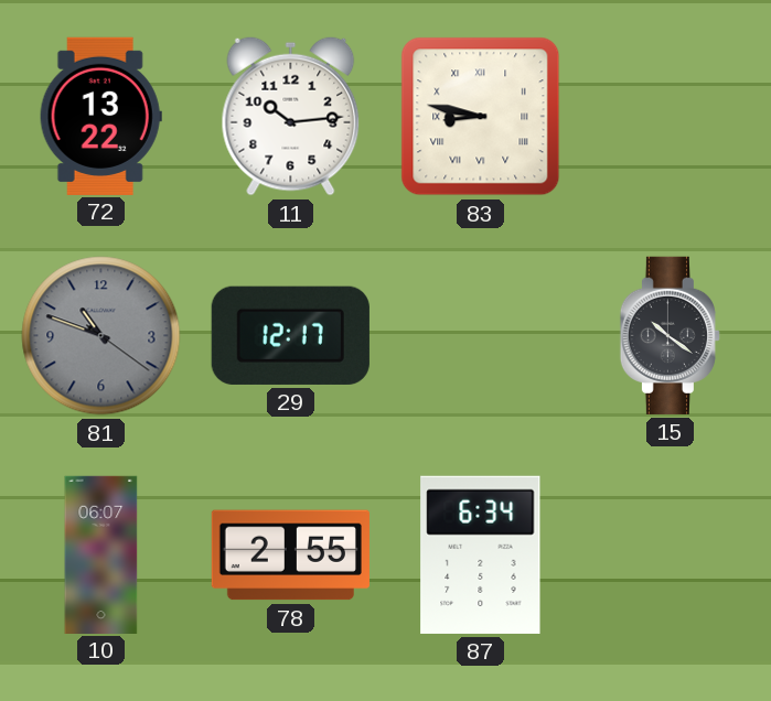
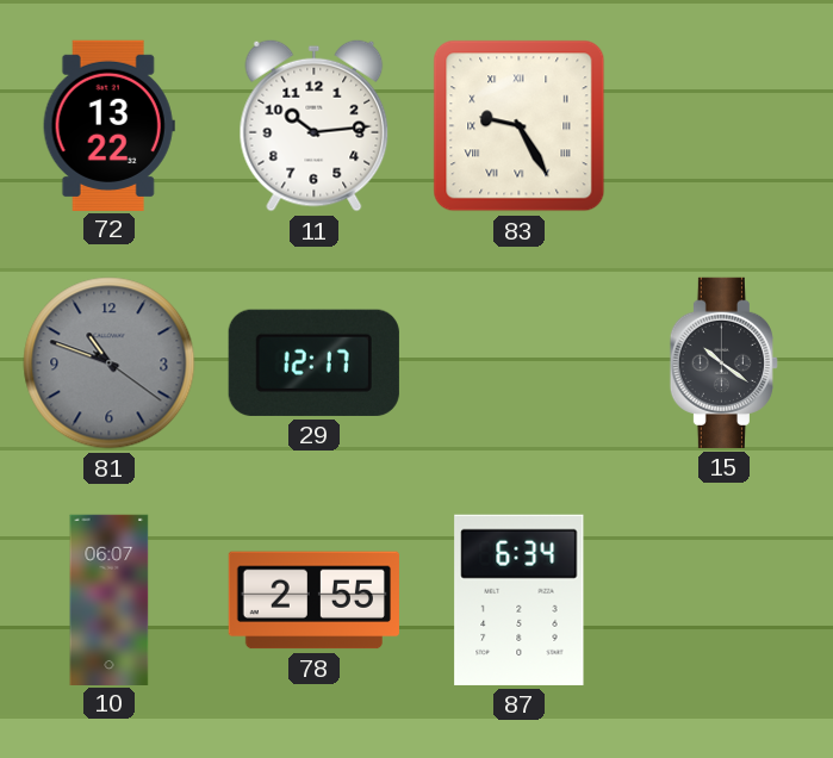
83: 8:47 -> 9:25 (520, 126)
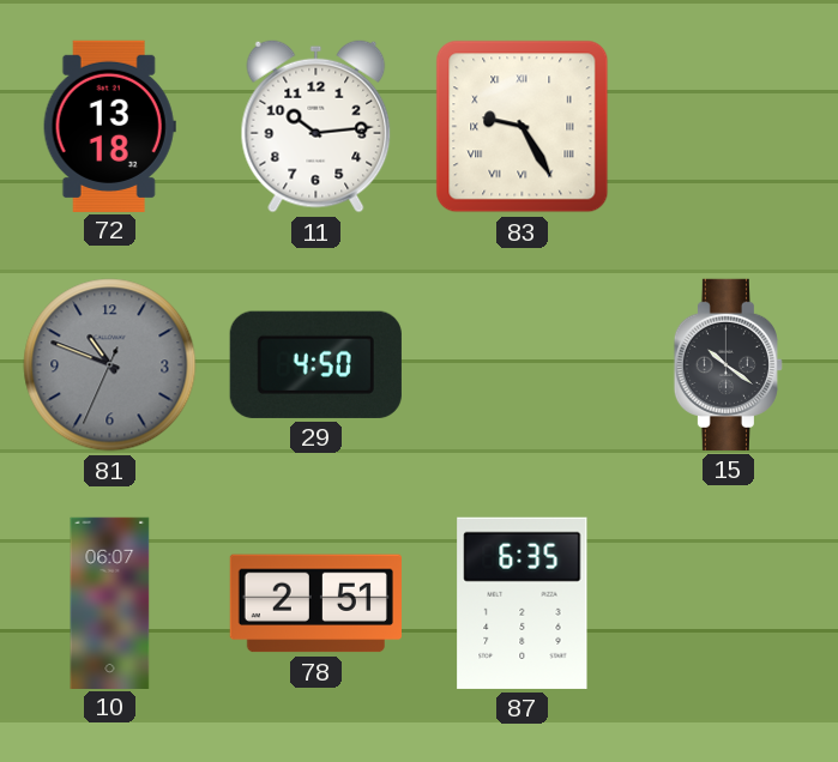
72: 13:22 -> 13:18 (109, 126)
81: 10:48:21 -> 10:48:34 (110, 365)
29: 12:17 -> 4:50 (315, 364)
78: 2:55 -> 2:51 (315, 604)
87: 6:34 -> 6:35 (523, 603)
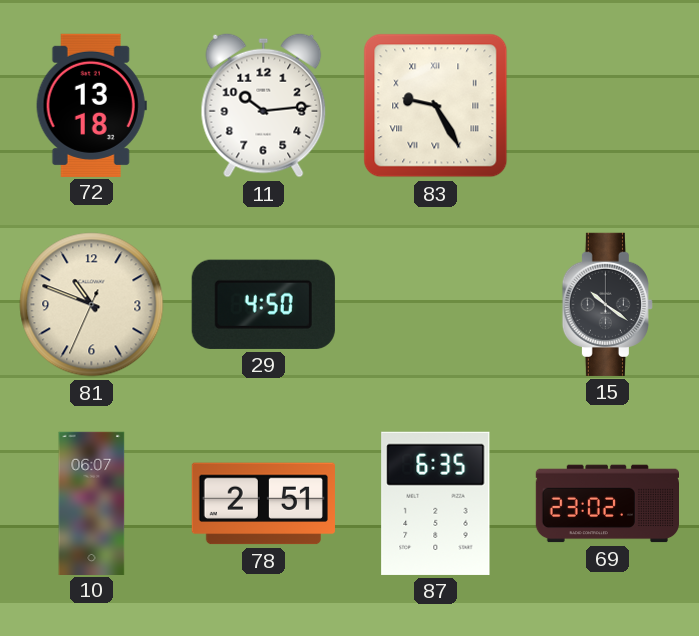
81 dial: grey -> cream (92, 305)
69: none -> 23:02 (607, 504)
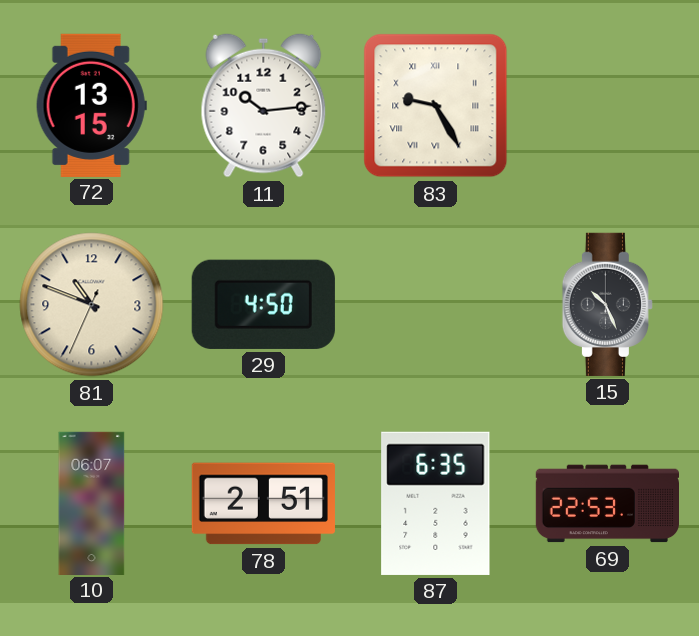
72: 13:18 -> 13:15 (91, 105)
15: 10:21 -> 10:26 (607, 304)
69: 23:02 -> 22:53 (607, 504)
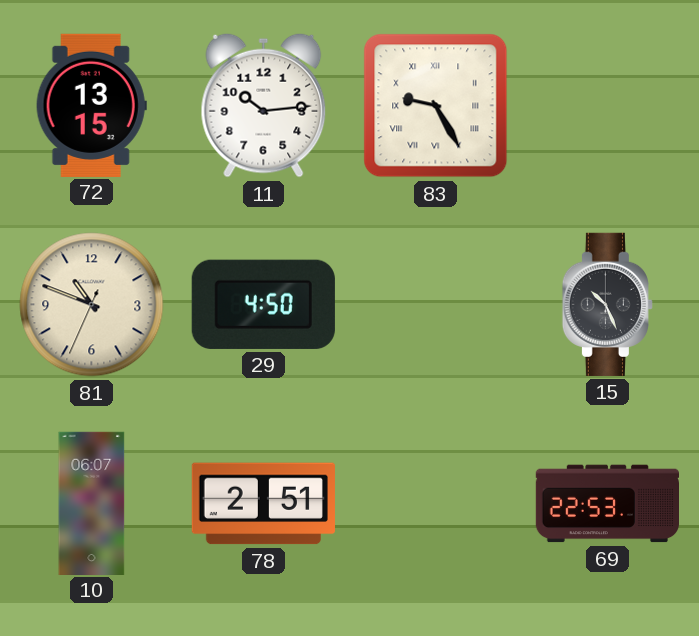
87: 6:35 -> none (436, 503)
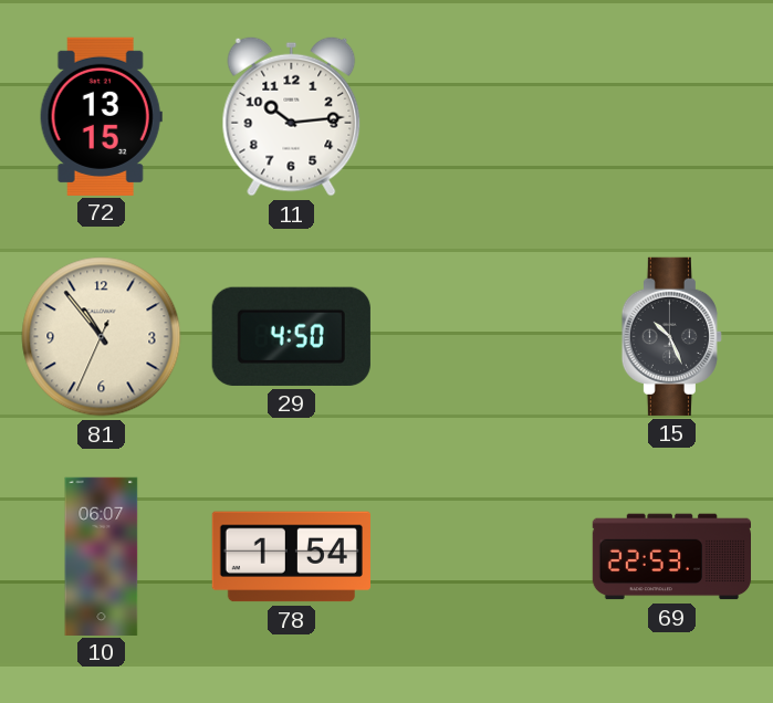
83: 9:25 -> none (436, 106)
81: 10:48 -> 10:53 (102, 337)
78: 2:51 -> 1:54 (291, 557)
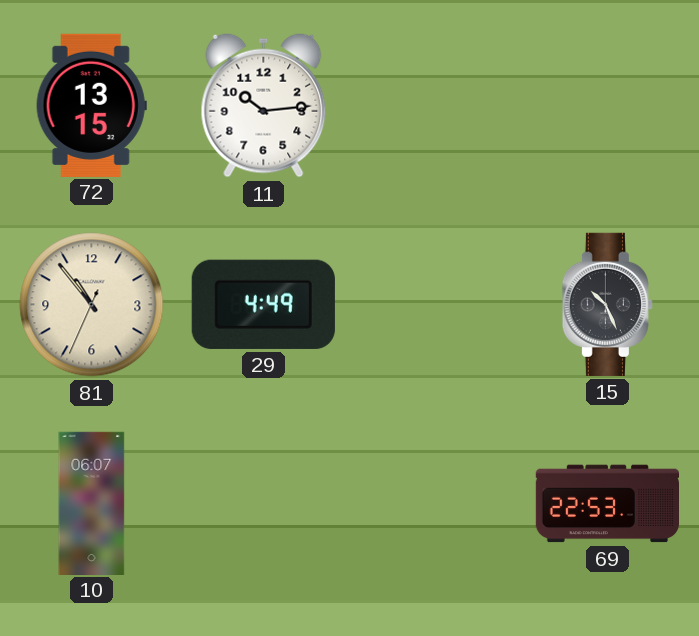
29: 4:50 -> 4:49 (263, 304)
78: 1:54 -> none (291, 557)
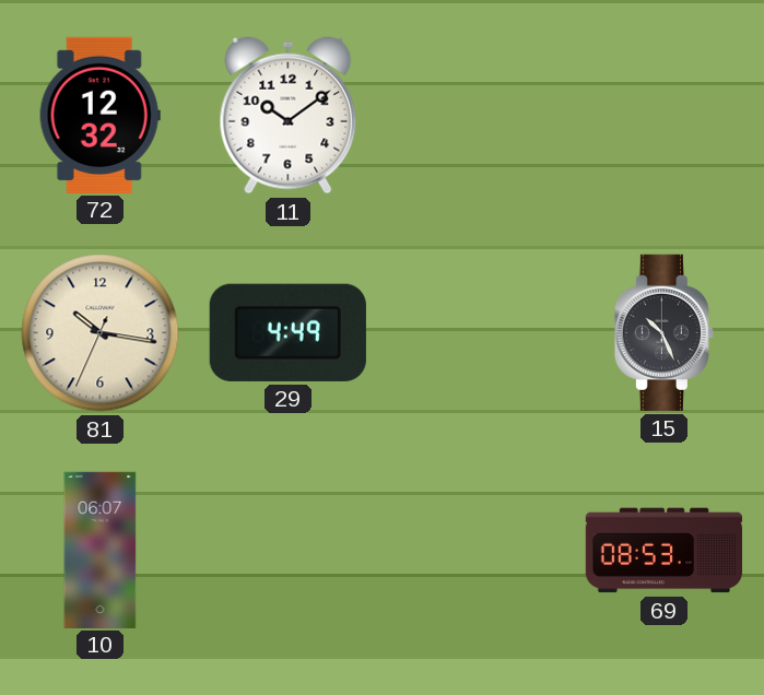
72: 13:15 -> 12:32 (99, 115)
11: 10:14 -> 10:09 (289, 115)
81: 10:53 -> 10:16 (101, 333)
69: 22:53 -> 08:53 (663, 551)
